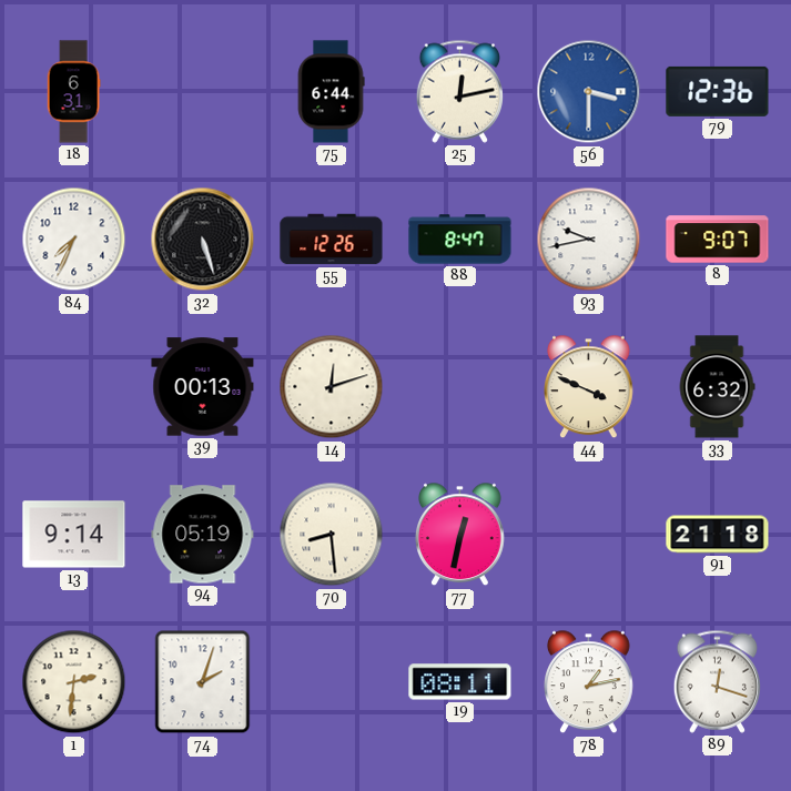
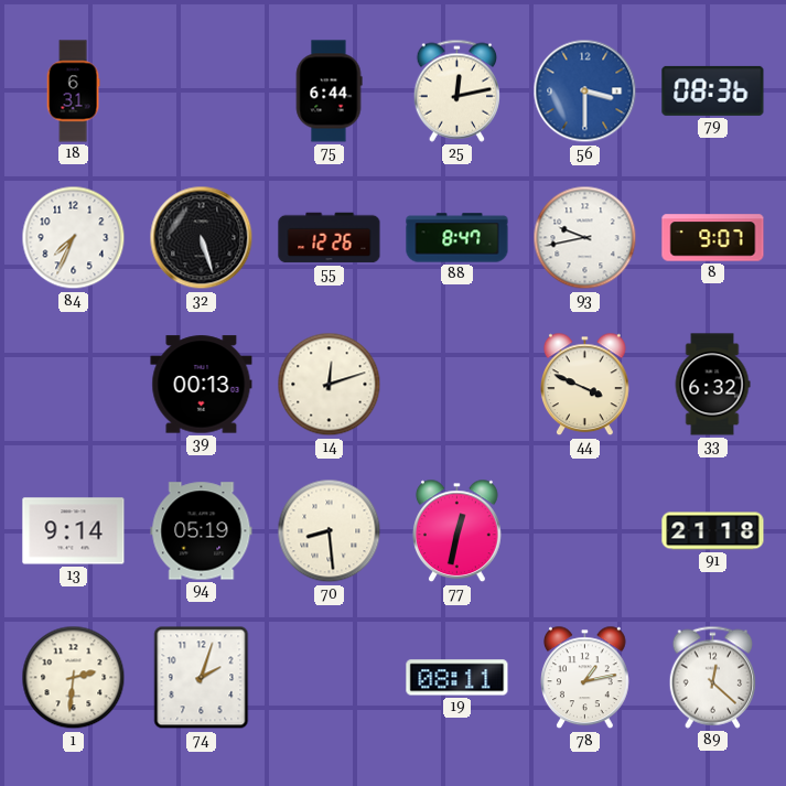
79: 12:36 -> 08:36 (713, 90)
89: 12:18 -> 12:22 (712, 677)
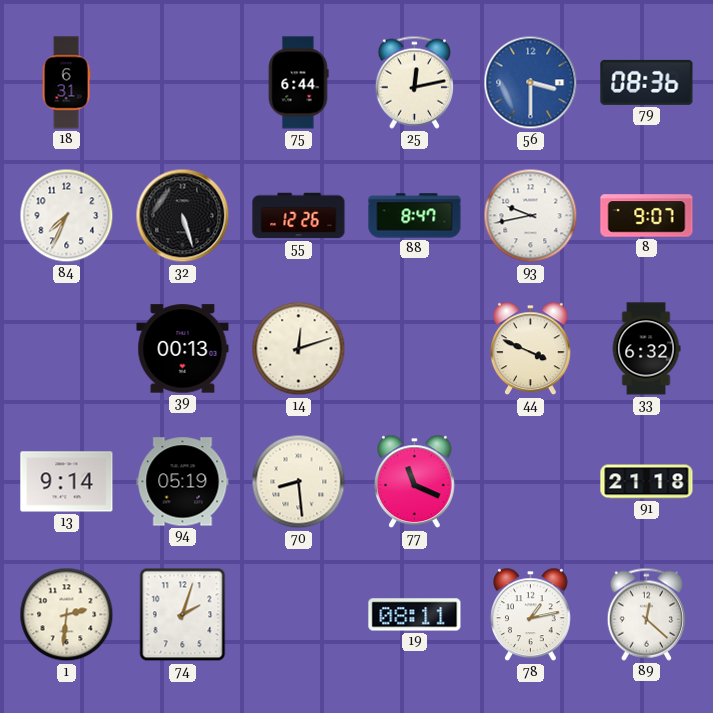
77: 12:32 -> 11:19 (415, 482)
